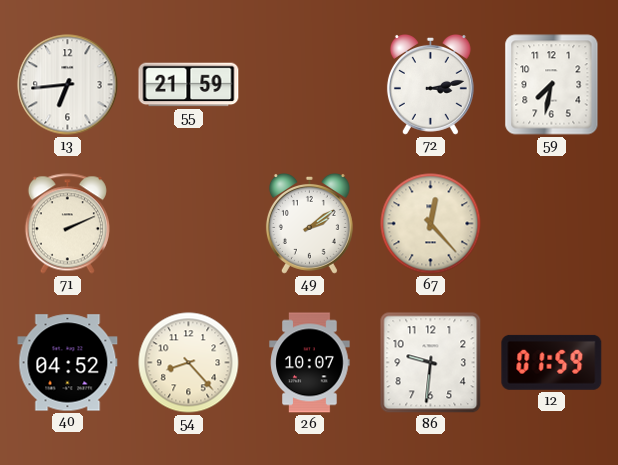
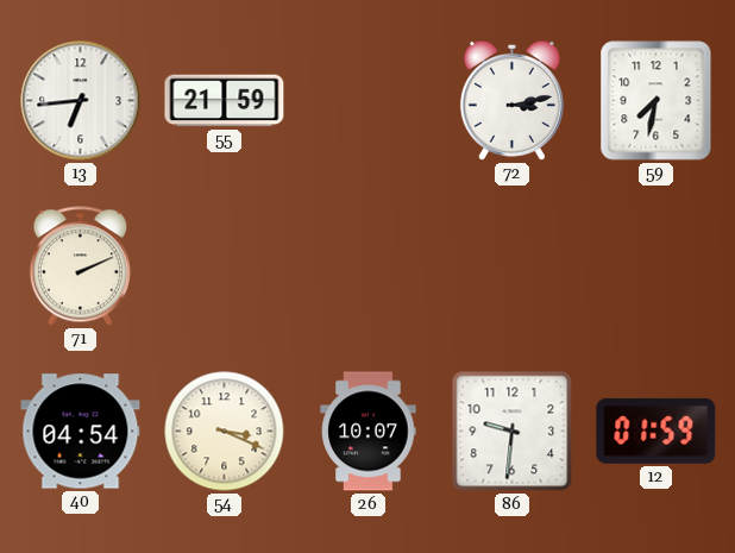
49: 2:09 -> none (309, 224)
67: 12:23 -> none (431, 224)
40: 04:52 -> 04:54 (81, 432)
54: 8:23 -> 3:19 (225, 432)
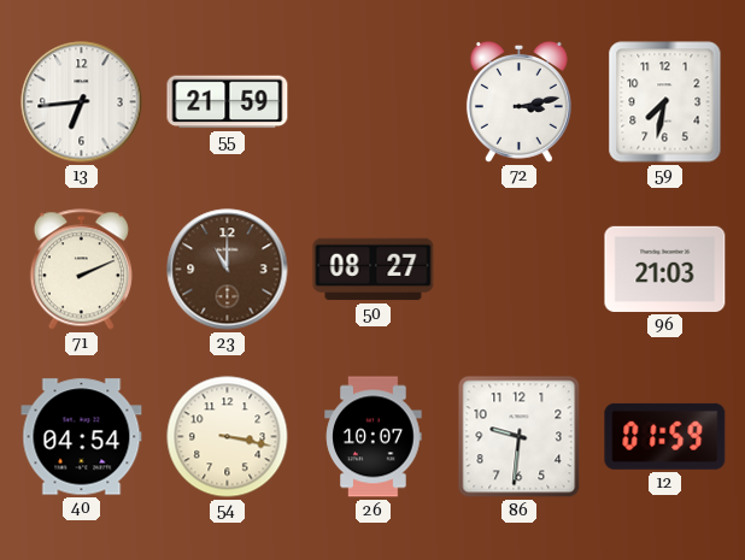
23: none -> 11:00 (228, 270)
50: none -> 08:27 (374, 270)
96: none -> 21:03 (665, 269)
54: 3:19 -> 3:17 (228, 437)
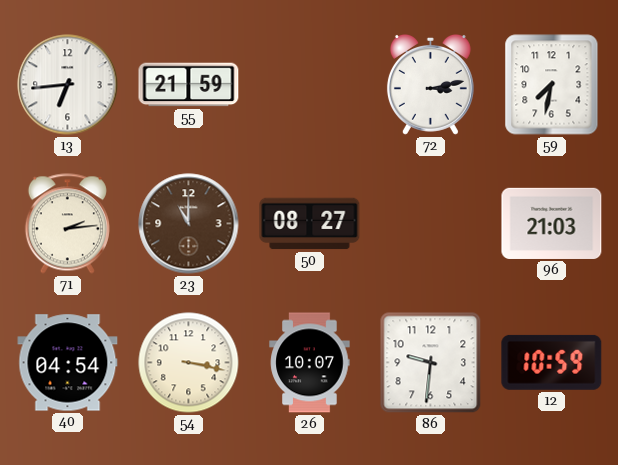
71: 2:11 -> 2:14 (67, 224)
12: 01:59 -> 10:59 (552, 362)
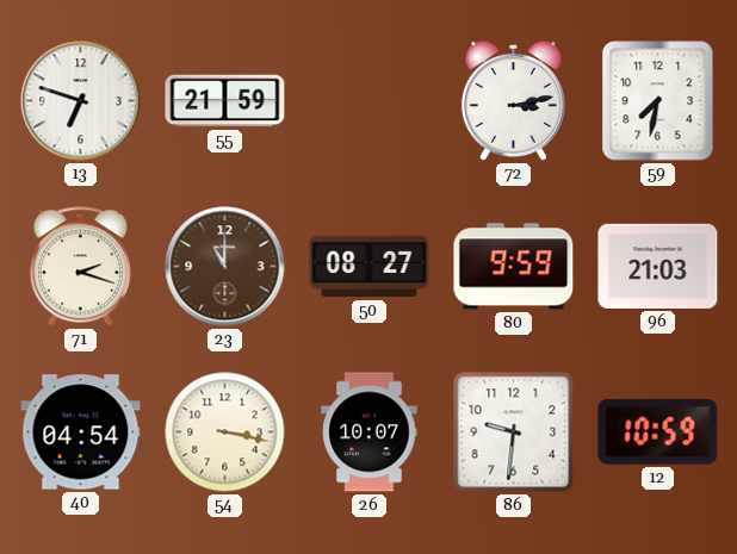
13: 6:44 -> 6:48 (81, 101)
71: 2:14 -> 2:18 (80, 267)
80: none -> 9:59 (514, 267)
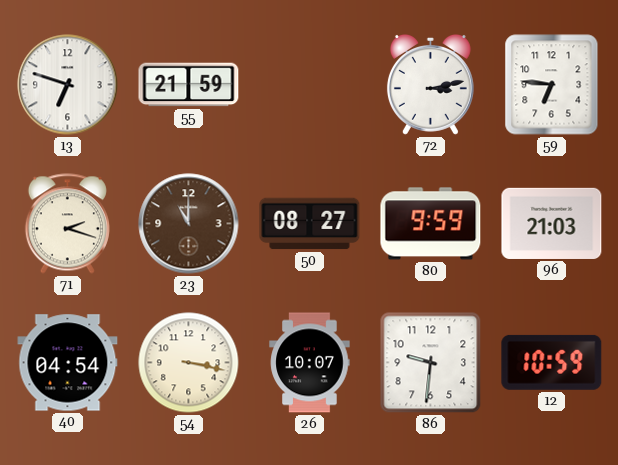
59: 7:32 -> 6:46 (552, 85)
